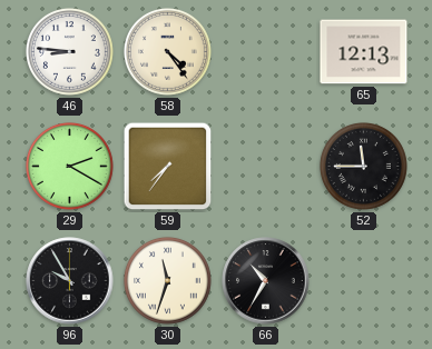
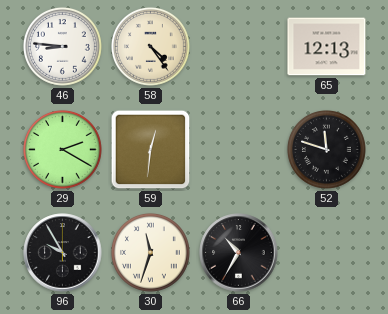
59: 7:36 -> 12:31 (151, 150)
52: 11:45 -> 11:48 (326, 149)
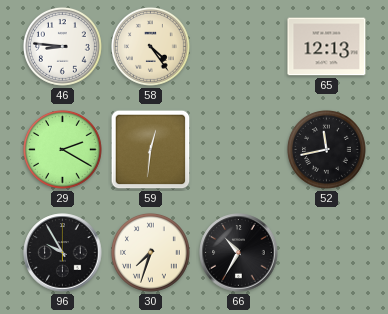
52: 11:48 -> 11:43 (326, 149)
30: 11:33 -> 7:33 (150, 252)
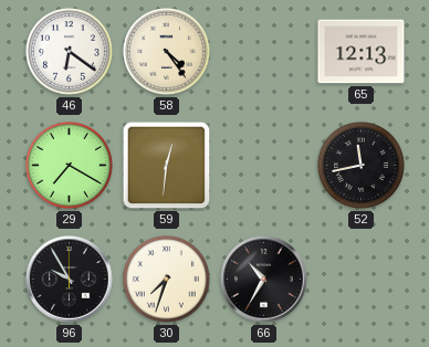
46: 8:46 -> 6:21 (69, 51)
29: 2:20 -> 7:20 (69, 165)
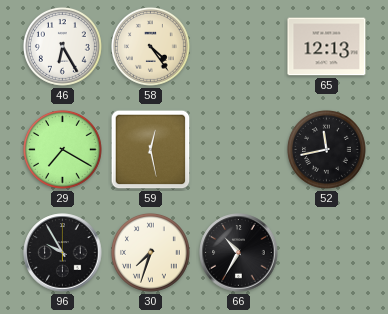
46: 6:21 -> 6:25 (62, 46)
59: 12:31 -> 12:28 (151, 150)
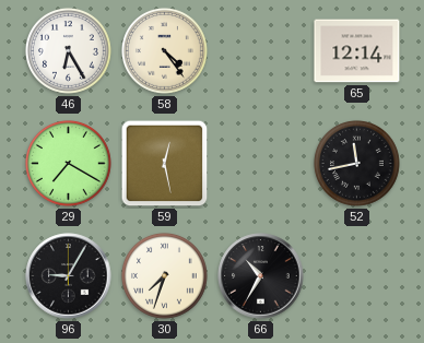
65: 12:13 -> 12:14 (357, 51)
96: 9:55 -> 9:05 (69, 276)
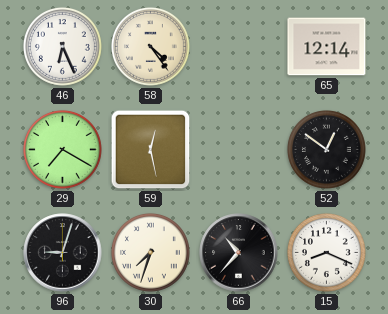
46: 6:25 -> 6:26 (62, 46)
52: 11:43 -> 12:51 (326, 149)
96: 9:05 -> 9:03 (63, 253)
66: 10:35 -> 10:37 (239, 253)
15: none -> 8:19 (326, 252)
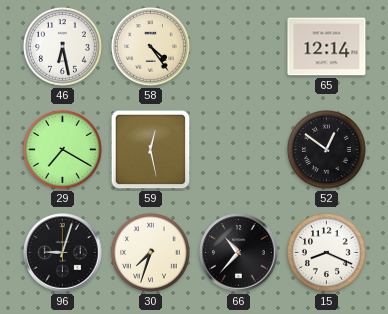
46: 6:26 -> 6:28 (62, 46)
